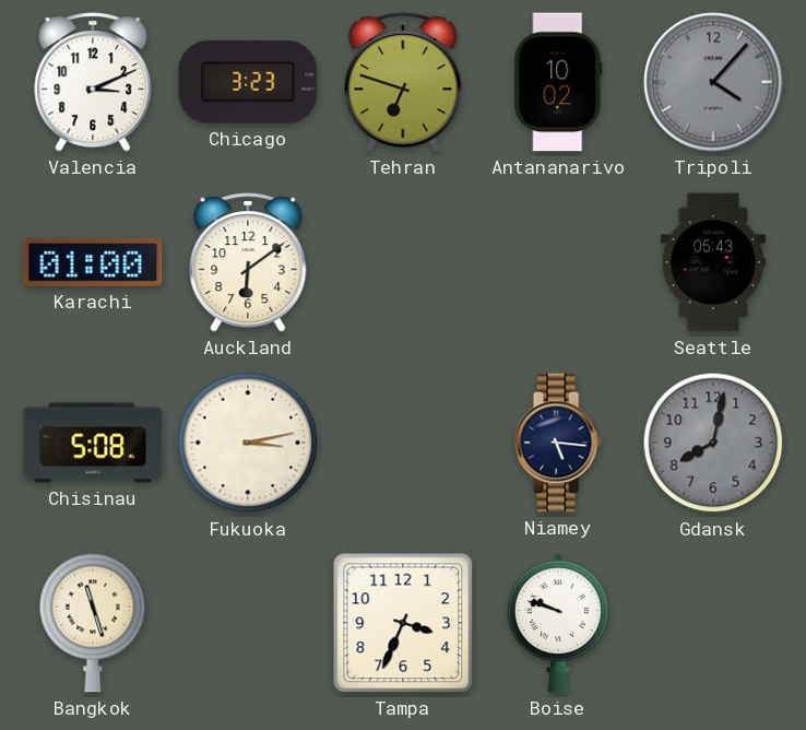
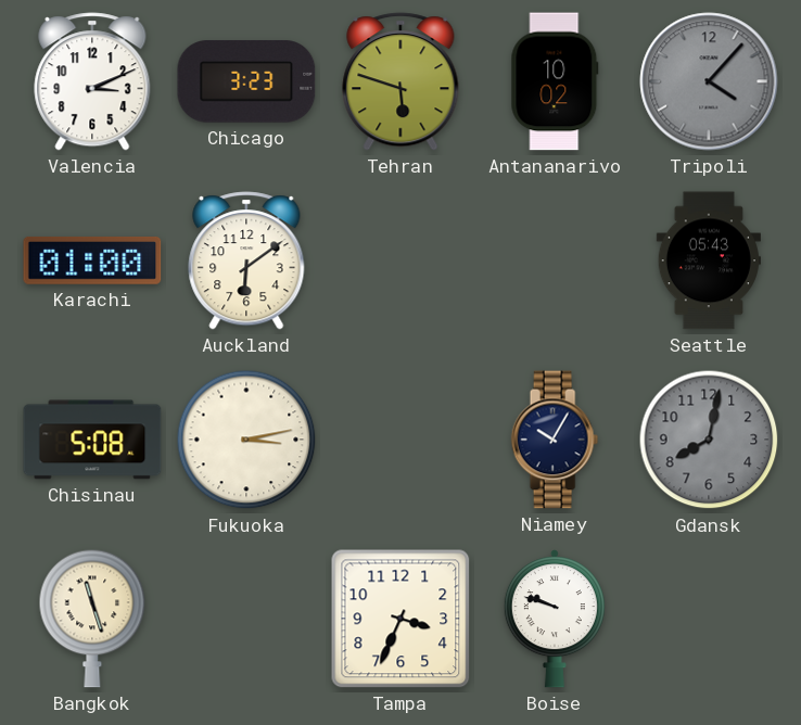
Tehran: 6:48 -> 5:48 (400, 81)
Niamey: 5:16 -> 10:05 (555, 440)
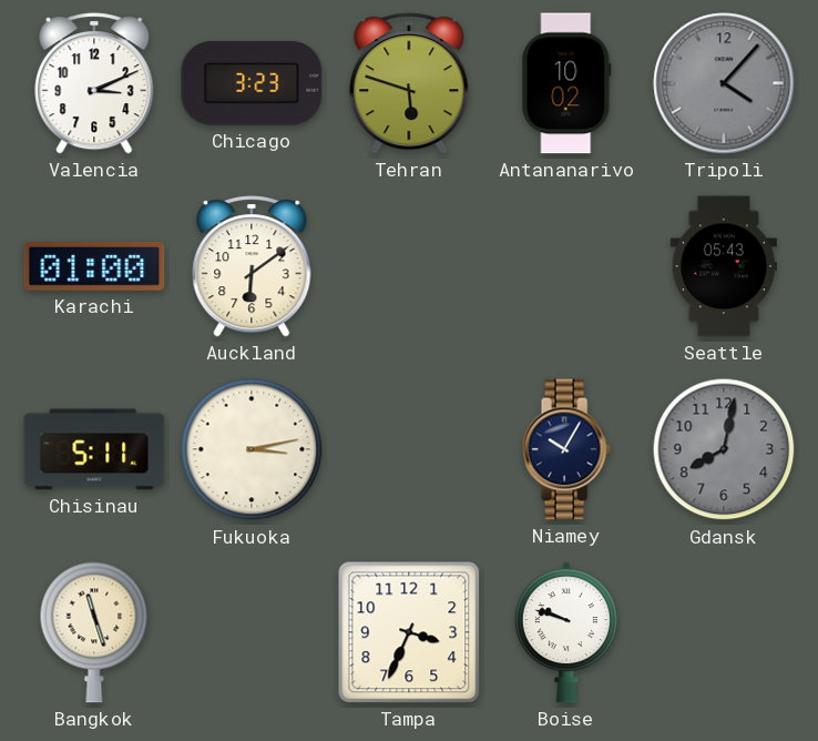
Chisinau: 5:08 -> 5:11 (94, 449)
